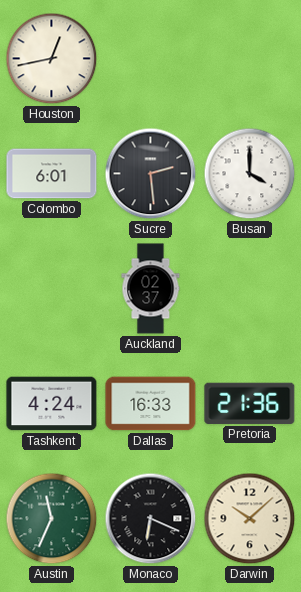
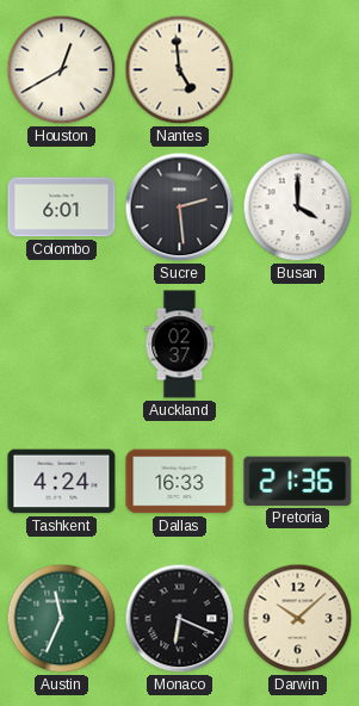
Houston: 12:43 -> 12:40 (62, 70)
Nantes: none -> 4:59 (180, 70)
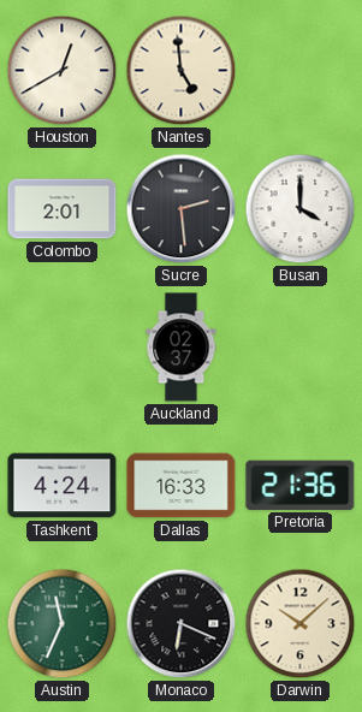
Colombo: 6:01 -> 2:01 (63, 209)
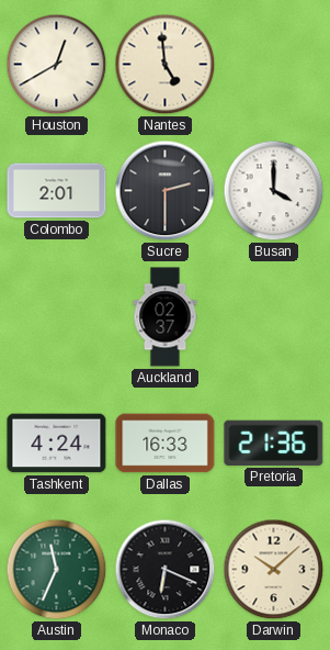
Sucre: 2:29 -> 2:30 (166, 191)
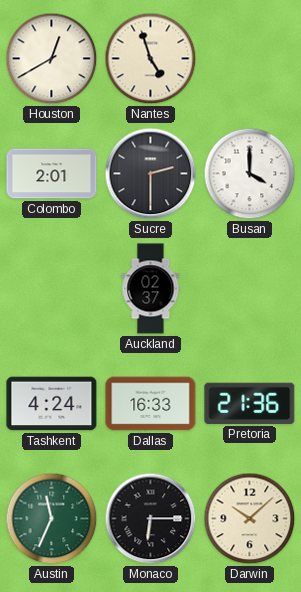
Nantes: 4:59 -> 4:57 (151, 59)
Monaco: 6:19 -> 6:15 (151, 519)
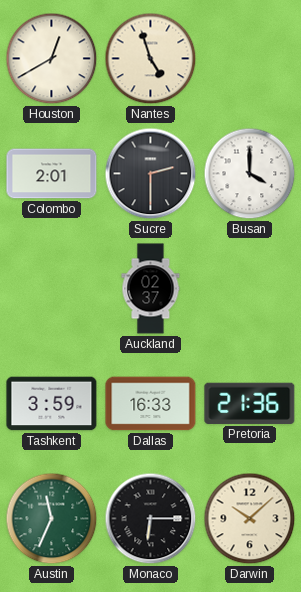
Tashkent: 4:24 -> 3:59 (52, 404)
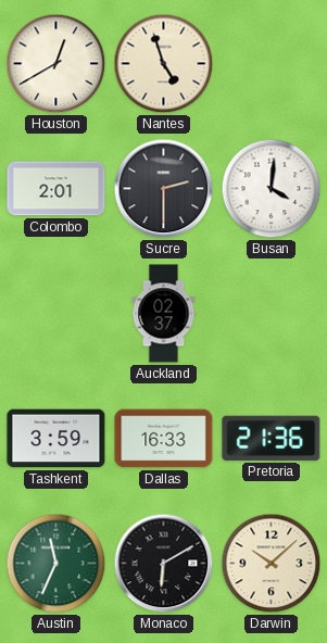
Busan: 4:00 -> 4:01 (272, 189)
Monaco: 6:15 -> 6:10 (164, 564)
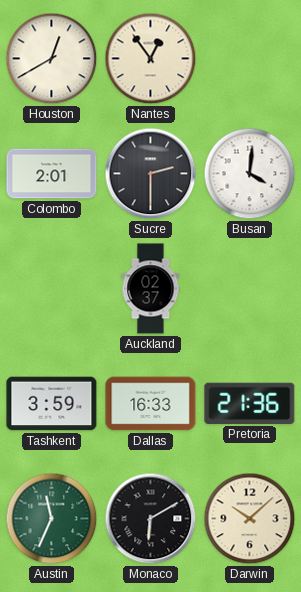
Nantes: 4:57 -> 12:54 (151, 59)
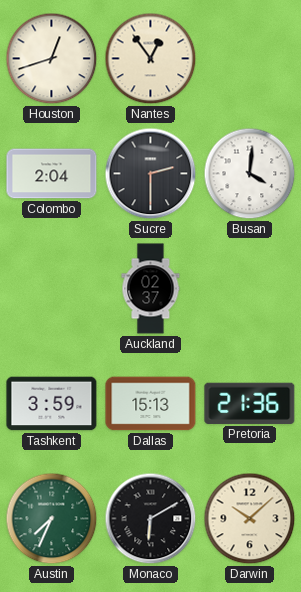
Houston: 12:40 -> 12:42 (52, 59)
Colombo: 2:01 -> 2:04 (52, 174)
Dallas: 16:33 -> 15:13 (151, 404)
Austin: 11:34 -> 7:34 (52, 519)
